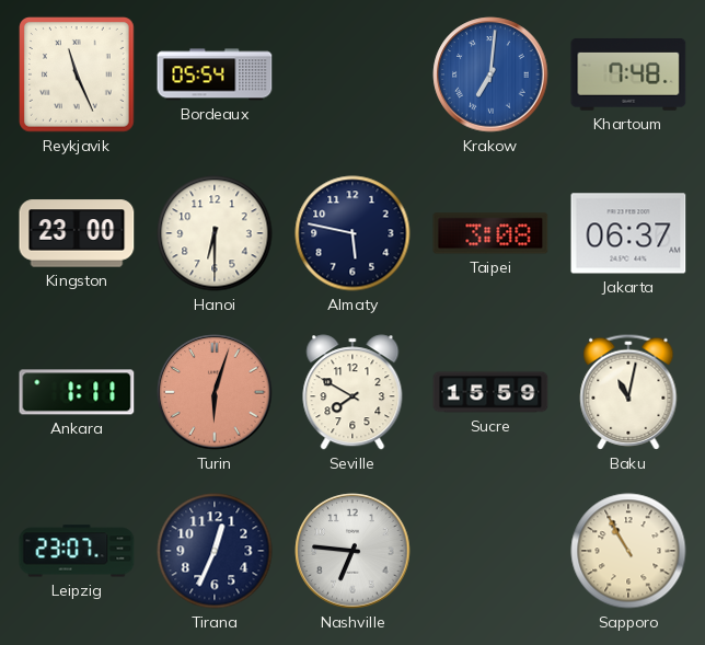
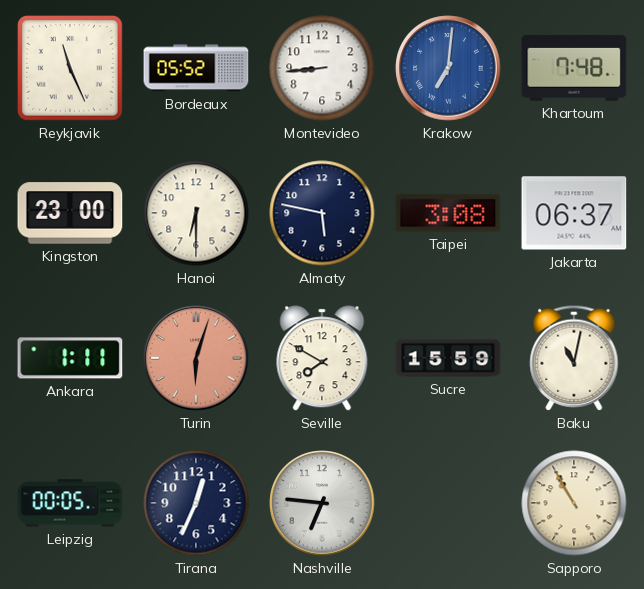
Bordeaux: 05:54 -> 05:52 (196, 68)
Montevideo: none -> 8:44 (322, 68)
Leipzig: 23:07 -> 00:05 (70, 503)
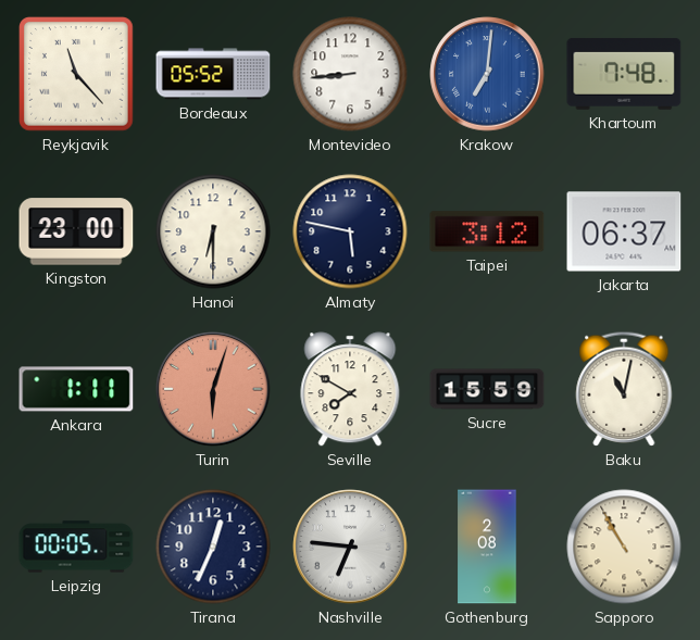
Reykjavik: 11:26 -> 11:23 (77, 75)
Taipei: 3:08 -> 3:12 (487, 231)
Gothenburg: none -> 2:08 (487, 547)
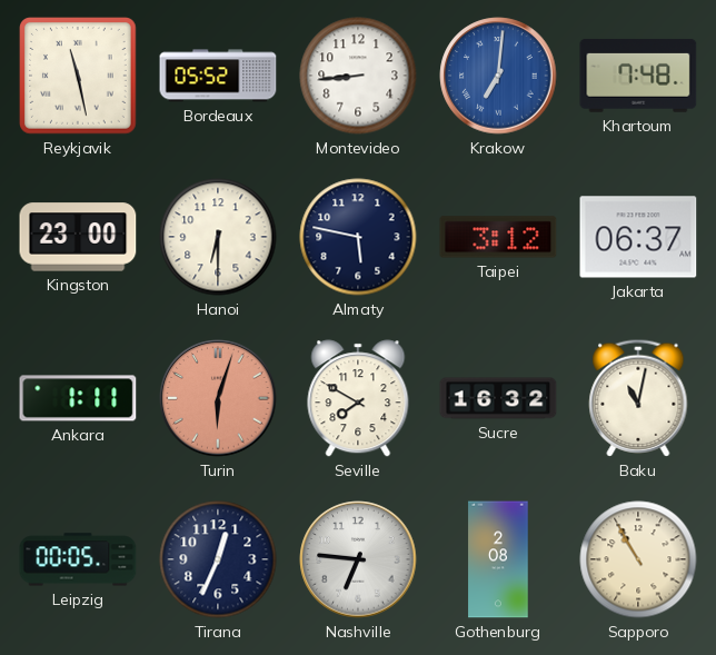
Reykjavik: 11:23 -> 11:28 (79, 77)
Sucre: 15:59 -> 16:32 (498, 398)
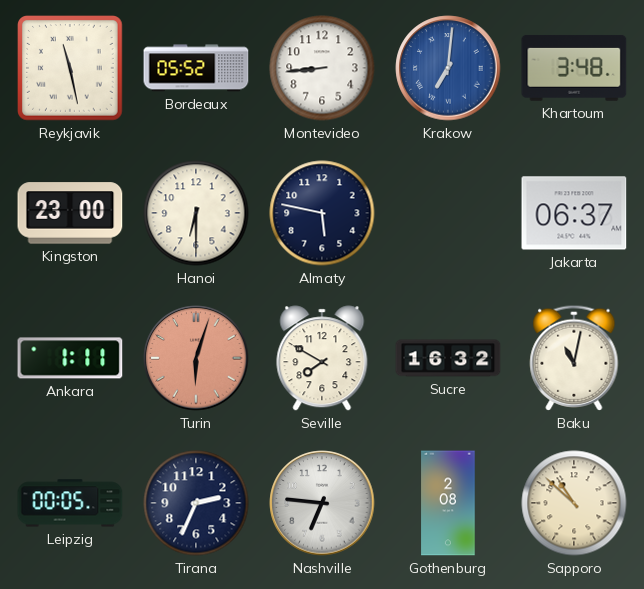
Khartoum: 7:48 -> 3:48 (574, 68)
Taipei: 3:12 -> none (498, 237)
Tirana: 12:34 -> 2:34 (196, 503)
Sapporo: 10:55 -> 10:52 (574, 503)
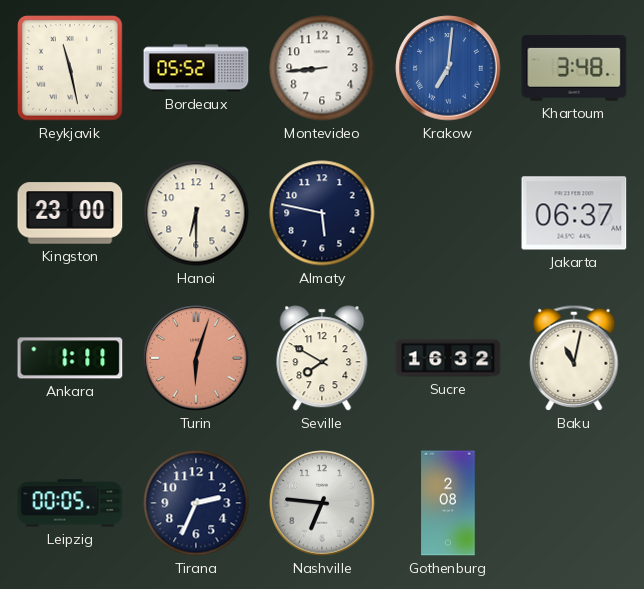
Sapporo: 10:52 -> none (574, 503)
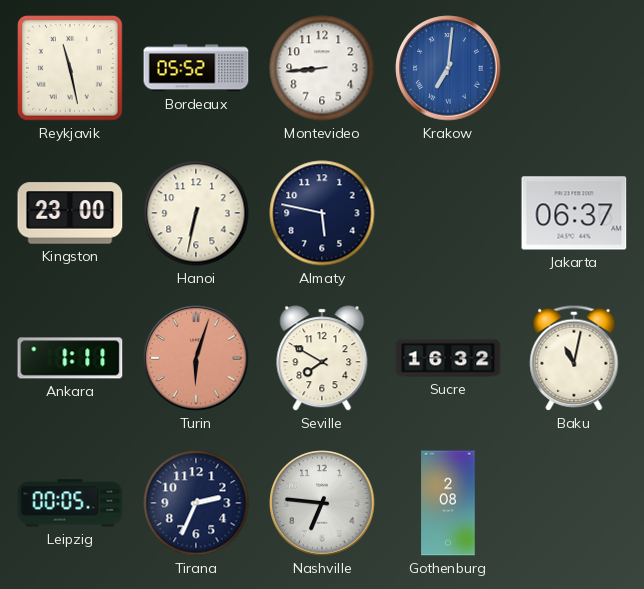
Khartoum: 3:48 -> none (574, 68)
Hanoi: 6:30 -> 6:32 (196, 213)
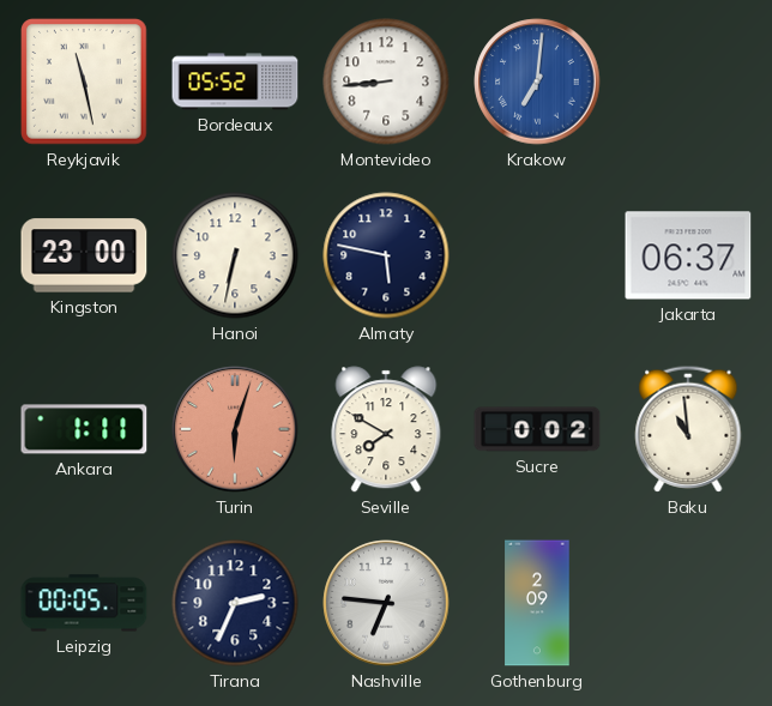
Sucre: 16:32 -> 0:02 (537, 429)
Baku: 11:02 -> 10:59 (688, 429)
Gothenburg: 2:08 -> 2:09 (537, 603)
